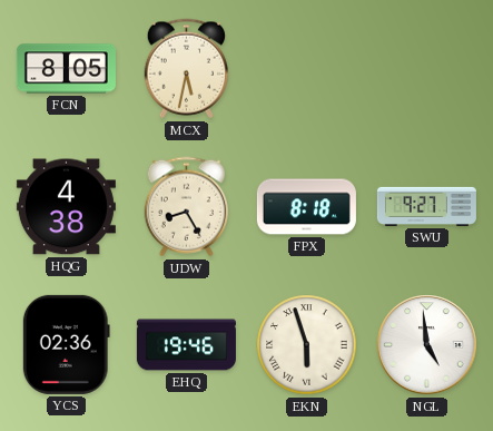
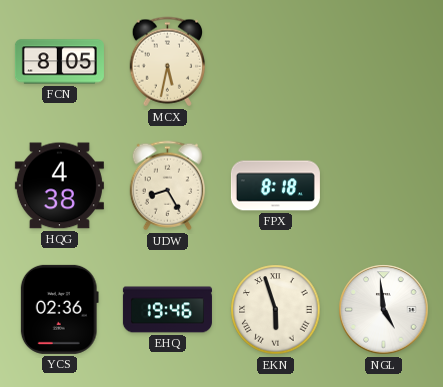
SWU: 9:27 -> none (426, 206)
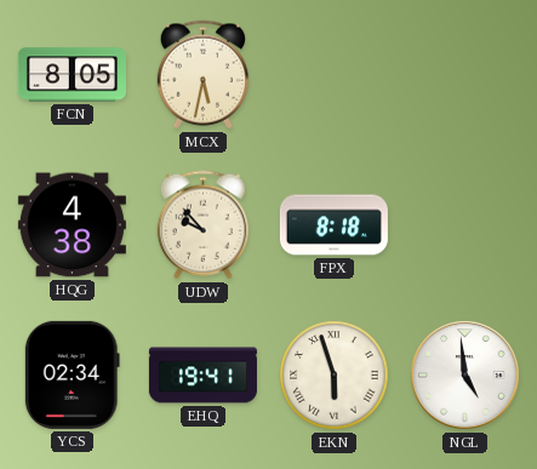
UDW: 8:25 -> 9:53 (204, 225)
YCS: 02:36 -> 02:34 (72, 374)
EHQ: 19:46 -> 19:41 (202, 376)
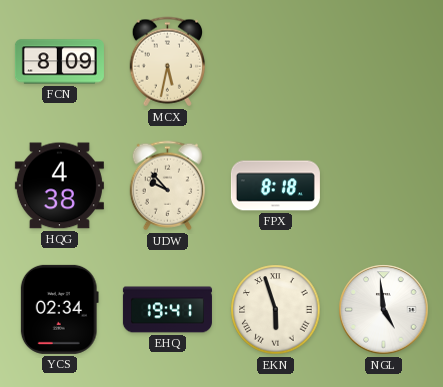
FCN: 8:05 -> 8:09 (59, 62)
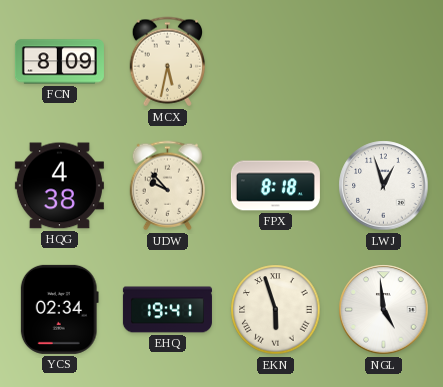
LWJ: none -> 12:57 (384, 186)
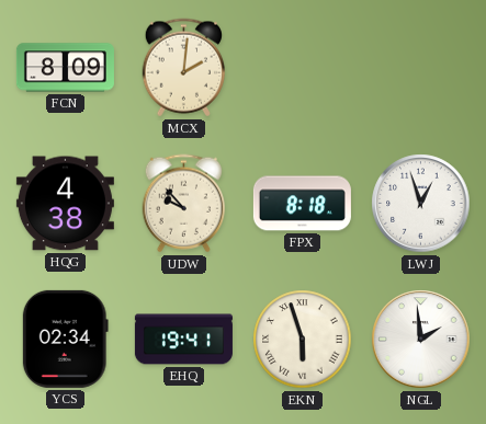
MCX: 5:32 -> 2:01 (184, 68)
NGL: 4:59 -> 1:59 (421, 340)
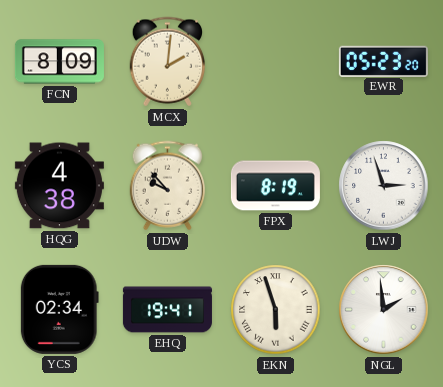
EWR: none -> 05:23 (383, 61)
FPX: 8:18 -> 8:19 (275, 186)
LWJ: 12:57 -> 2:57 (384, 186)
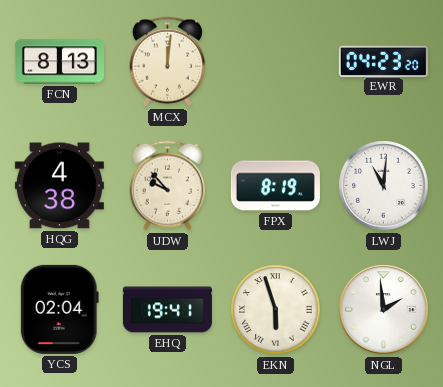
FCN: 8:09 -> 8:13 (59, 62)
MCX: 2:01 -> 12:01 (168, 62)
EWR: 05:23 -> 04:23 (383, 61)
LWJ: 2:57 -> 11:01 (384, 186)
YCS: 02:34 -> 02:04 (59, 309)
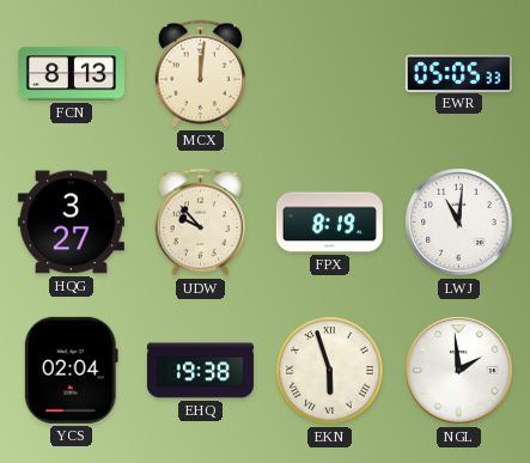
EWR: 04:23 -> 05:05 (458, 73)
HQG: 4:38 -> 3:27 (71, 223)
EHQ: 19:41 -> 19:38 (200, 371)
